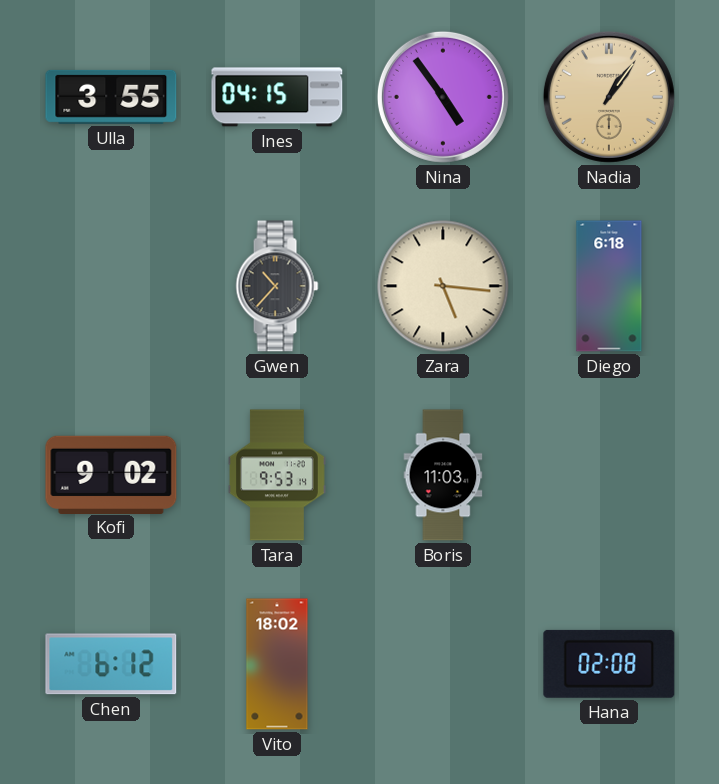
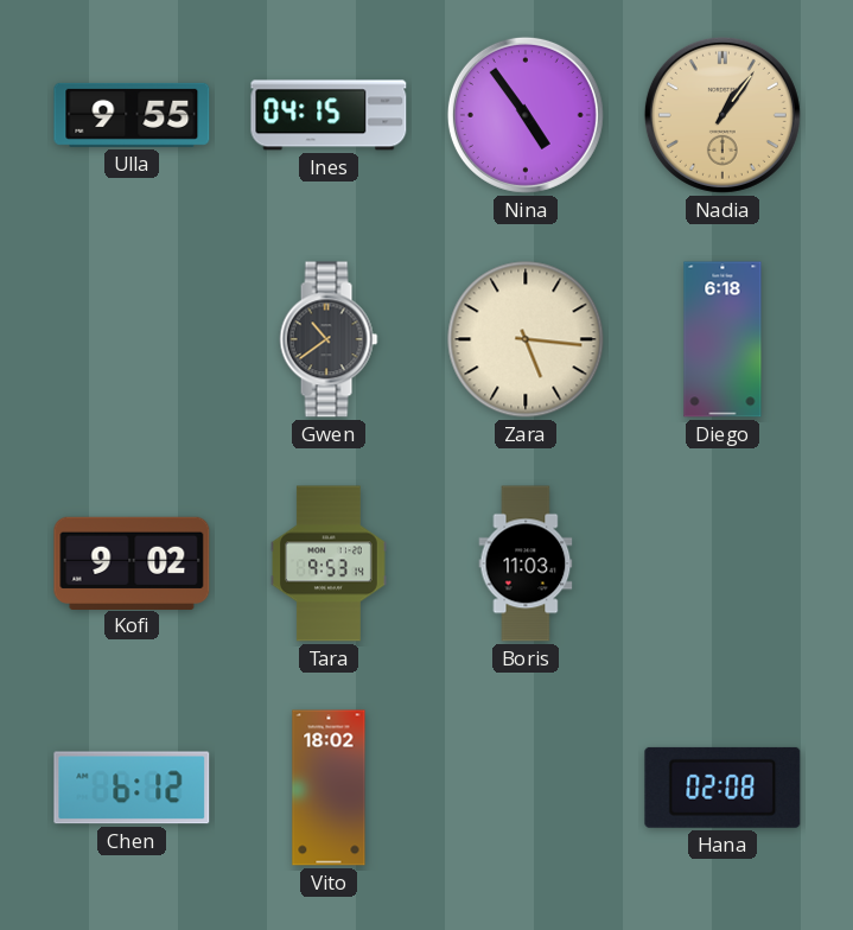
Ulla: 3:55 -> 9:55 (132, 115)
Gwen: 10:37 -> 10:39 (329, 339)
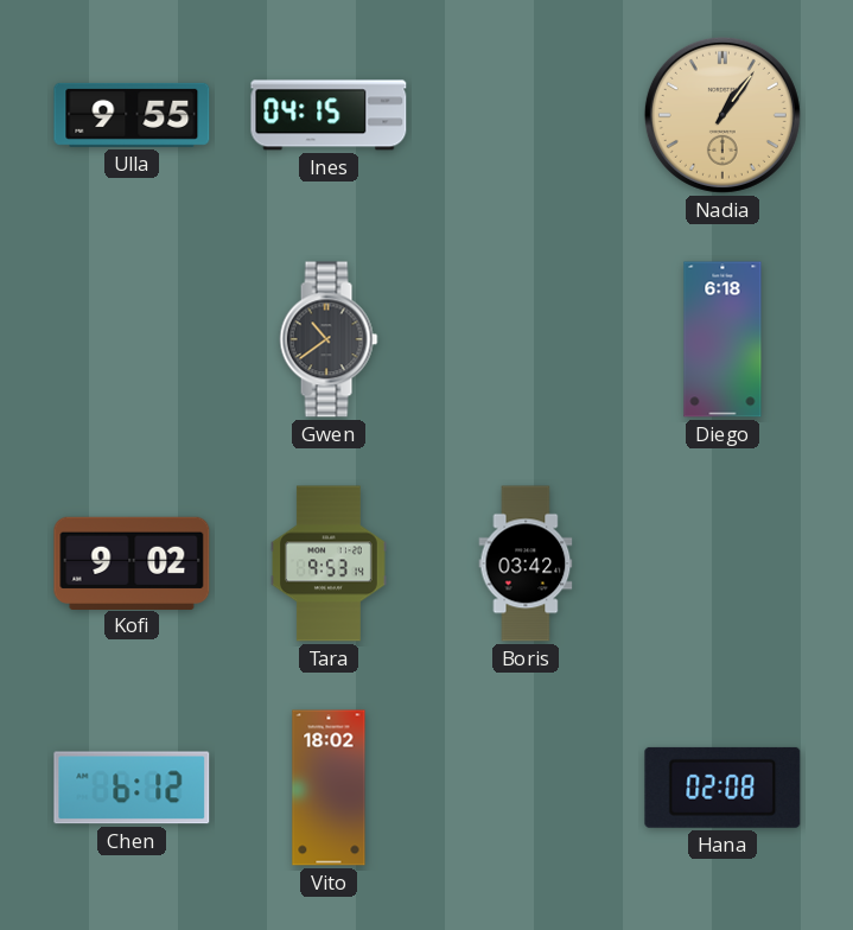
Nina: 4:54 -> none (526, 115)
Zara: 5:16 -> none (526, 339)
Boris: 11:03 -> 03:42 (526, 563)
